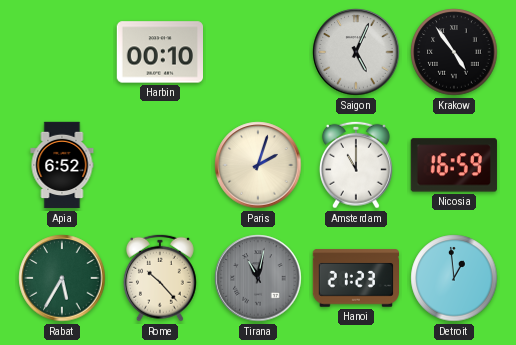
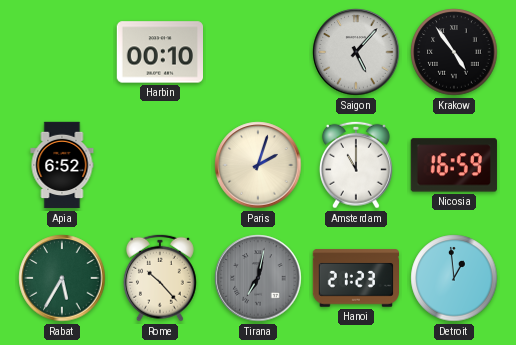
Saigon: 5:04 -> 5:07 (356, 52)
Tirana: 11:02 -> 7:02 (258, 278)
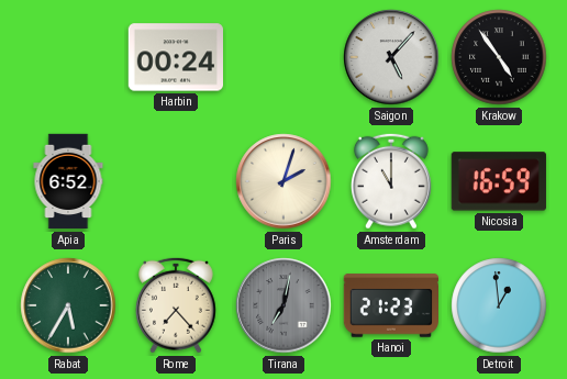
Harbin: 00:10 -> 00:24 (175, 57)
Rome: 10:23 -> 7:23 (176, 305)
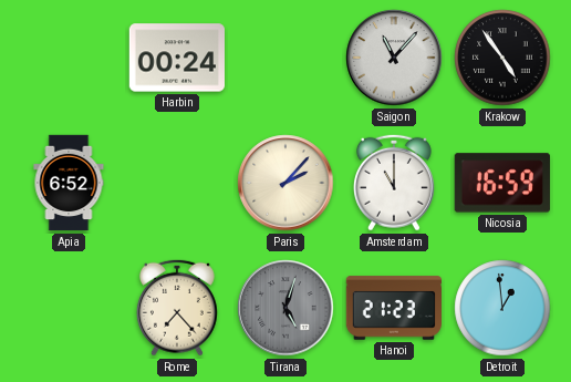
Saigon: 5:07 -> 11:07 (394, 58)
Paris: 2:03 -> 2:07 (285, 183)
Rabat: 5:35 -> none (68, 305)
Tirana: 7:02 -> 5:03 (285, 308)
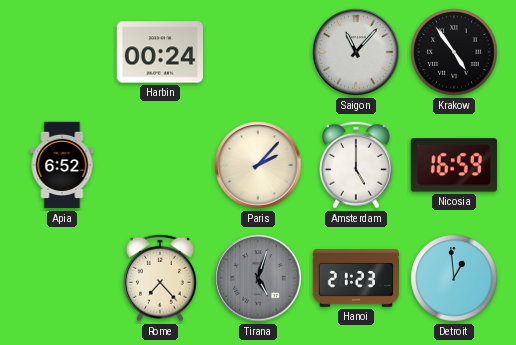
Amsterdam: 11:00 -> 5:00 (356, 165)
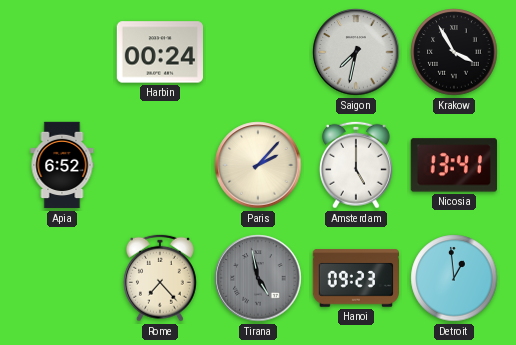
Saigon: 11:07 -> 7:32 (356, 52)
Krakow: 4:54 -> 3:55 (454, 52)
Nicosia: 16:59 -> 13:41 (454, 165)
Tirana: 5:03 -> 4:58 (258, 278)
Hanoi: 21:23 -> 09:23 (355, 278)
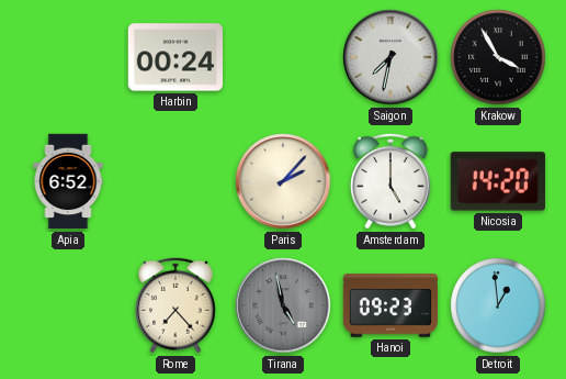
Nicosia: 13:41 -> 14:20 (498, 181)
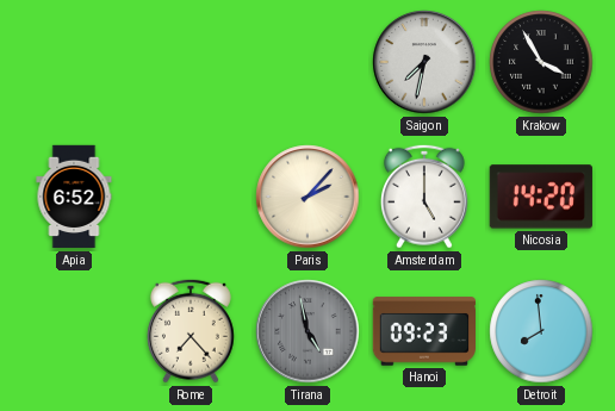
Harbin: 00:24 -> none (174, 57)
Detroit: 12:59 -> 7:59 (541, 331)
